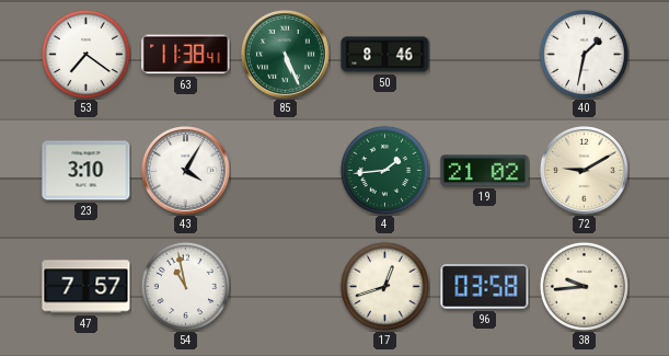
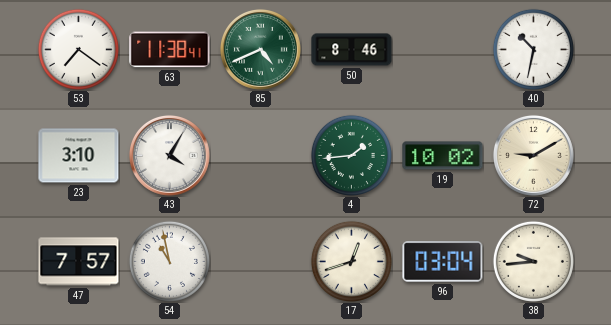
85: 5:26 -> 4:41 (260, 49)
40: 1:32 -> 10:32 (533, 49)
19: 21:02 -> 10:02 (443, 156)
96: 03:58 -> 03:04 (443, 262)
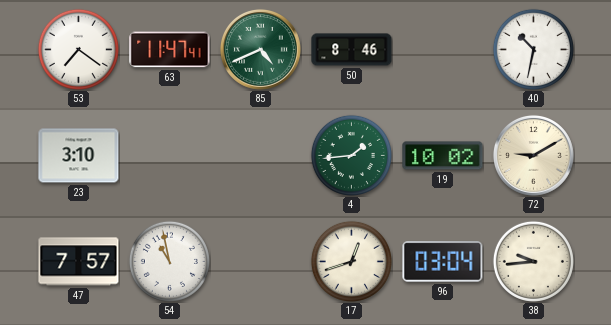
63: 11:38 -> 11:47 (170, 50)
43: 4:05 -> none (169, 155)
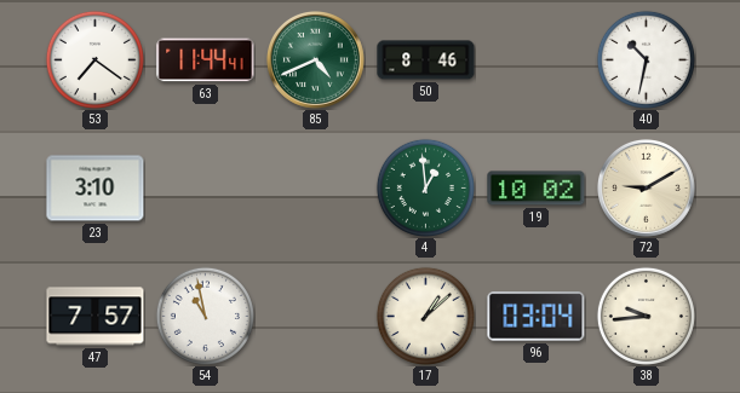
63: 11:47 -> 11:44 (206, 60)
4: 1:44 -> 12:59 (425, 187)
17: 12:42 -> 1:08 (425, 316)
